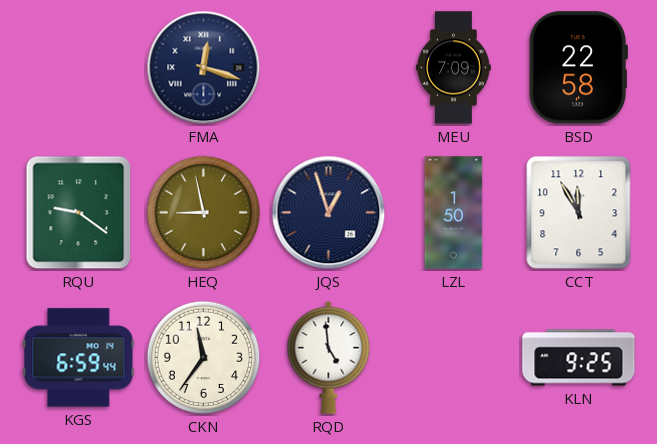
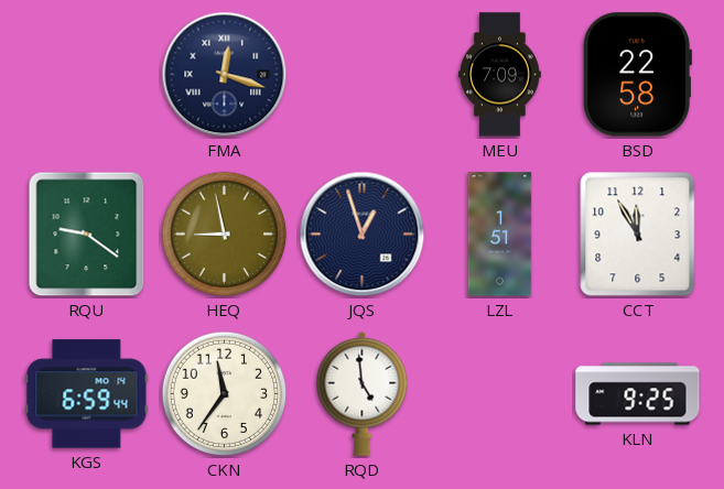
LZL: 1:50 -> 1:51 (500, 235)
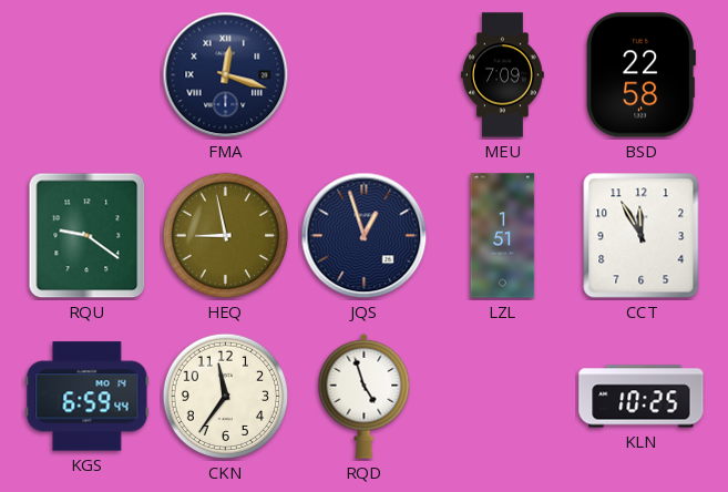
RQD: 4:59 -> 4:57 (365, 396)
KLN: 9:25 -> 10:25 (642, 397)
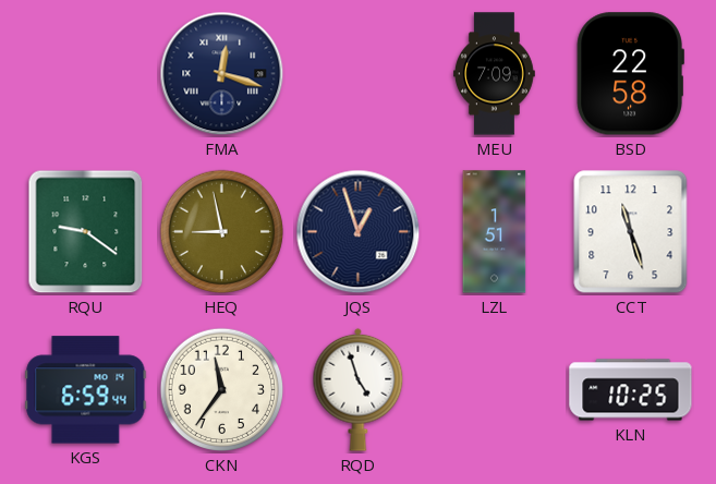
CCT: 11:55 -> 11:27 (631, 232)
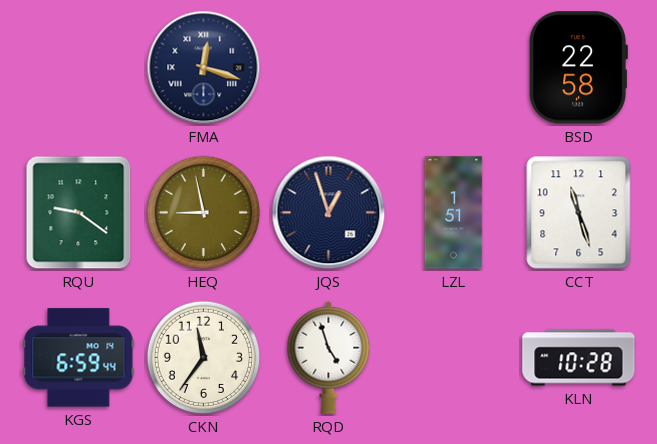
MEU: 7:09 -> none (494, 74)
KLN: 10:25 -> 10:28 (579, 358)
